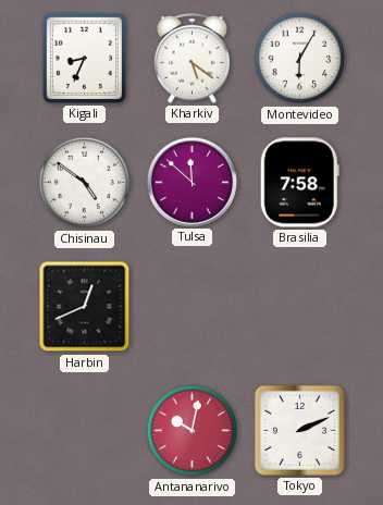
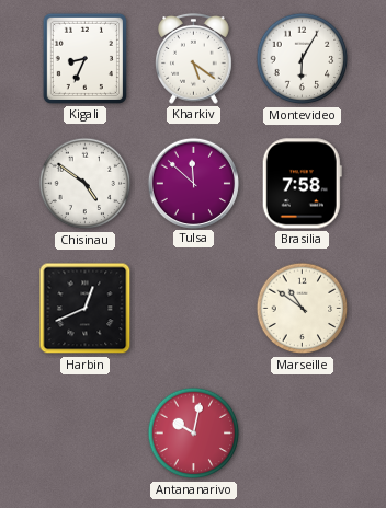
Marseille: none -> 10:51 (303, 309)
Tokyo: 2:11 -> none (299, 430)
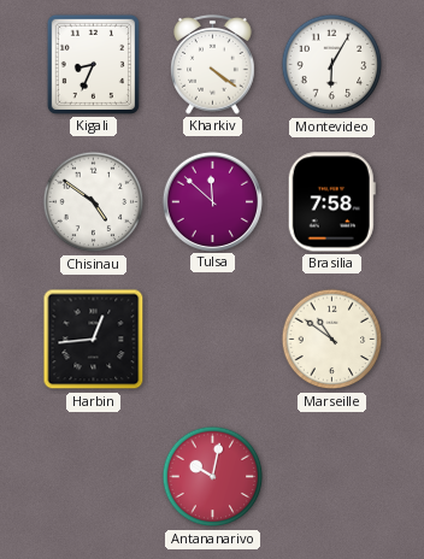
Kharkiv: 5:21 -> 4:21 (213, 64)
Harbin: 12:41 -> 12:44 (94, 340)
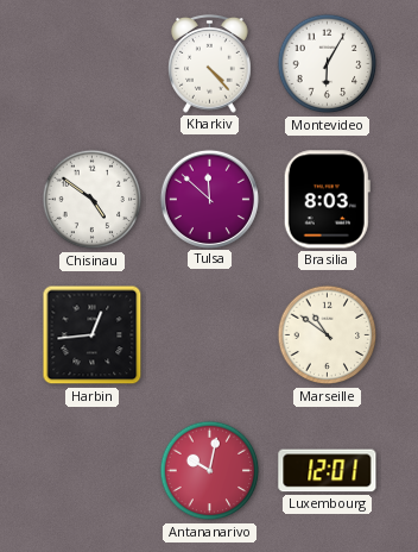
Kigali: 8:34 -> none (93, 64)
Kharkiv: 4:21 -> 4:23 (210, 63)
Brasilia: 7:58 -> 8:03 (327, 200)
Luxembourg: none -> 12:01 (328, 471)
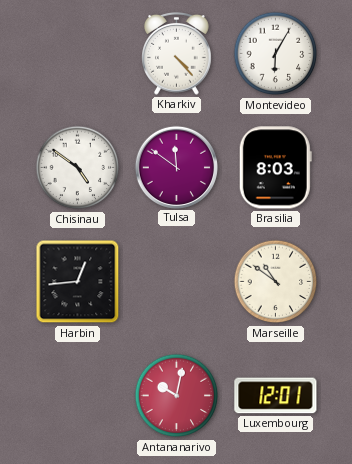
Tulsa: 11:52 -> 11:51 (176, 167)
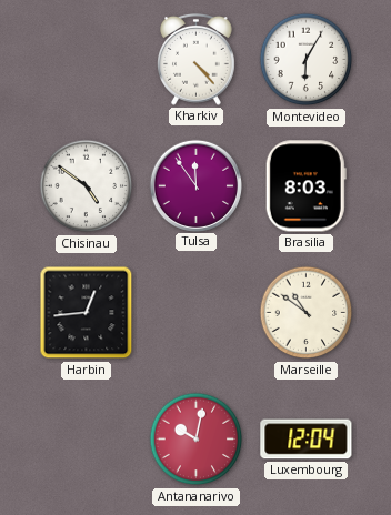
Tulsa: 11:51 -> 11:54 (195, 185)
Luxembourg: 12:01 -> 12:04 (307, 440)
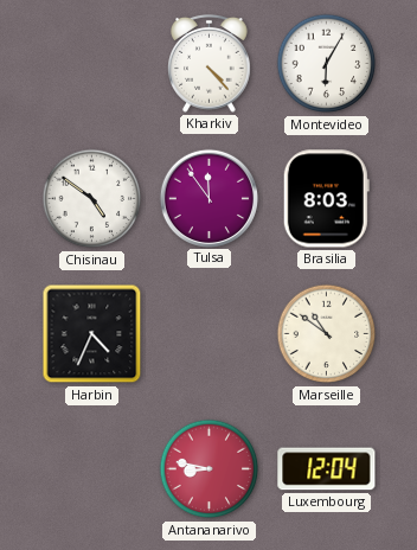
Harbin: 12:44 -> 4:34 (92, 334)
Antananarivo: 10:02 -> 8:47 (210, 469)
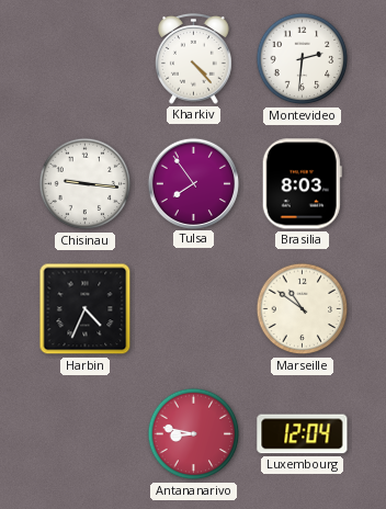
Montevideo: 6:05 -> 2:31 (303, 59)
Chisinau: 4:51 -> 9:16 (86, 184)
Tulsa: 11:54 -> 7:54 (193, 183)
